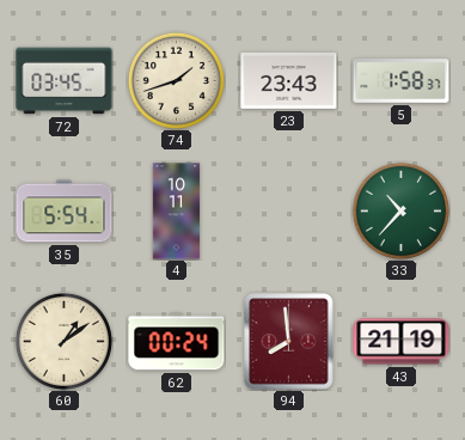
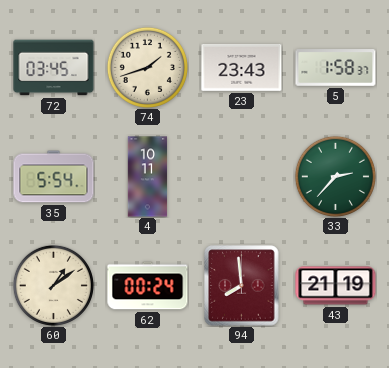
33: 10:37 -> 2:37 (335, 176)
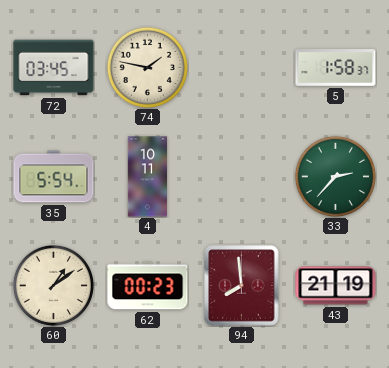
74: 1:42 -> 1:47 (147, 67)
23: 23:43 -> none (242, 68)
62: 00:24 -> 00:23 (148, 286)
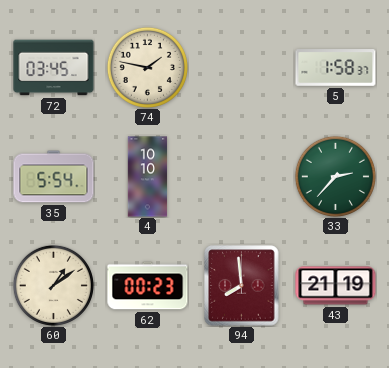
4: 10:11 -> 10:10 (148, 177)
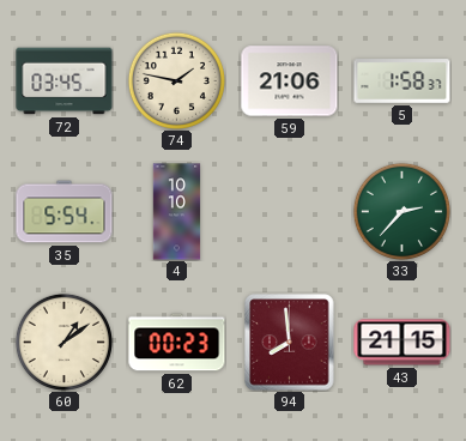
59: none -> 21:06 (290, 81)
43: 21:19 -> 21:15 (403, 343)
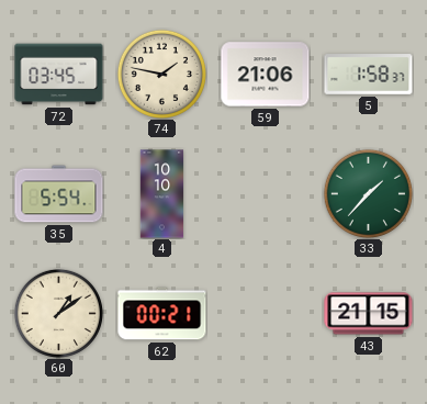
33: 2:37 -> 1:37 (368, 193)
62: 00:23 -> 00:21 (162, 314)
94: 7:59 -> none (290, 343)
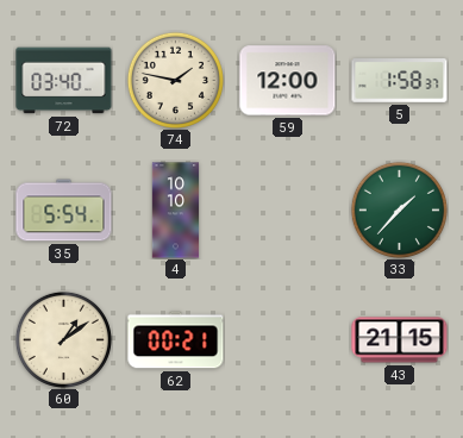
72: 03:45 -> 03:40 (64, 81)
59: 21:06 -> 12:00 (288, 81)
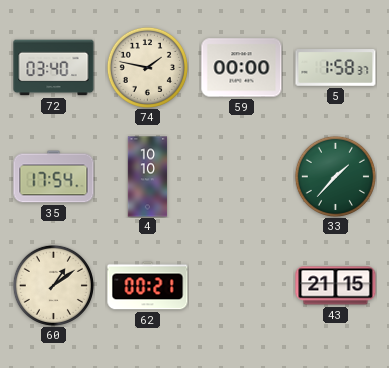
59: 12:00 -> 00:00 (242, 68)
35: 5:54 -> 17:54 (54, 177)
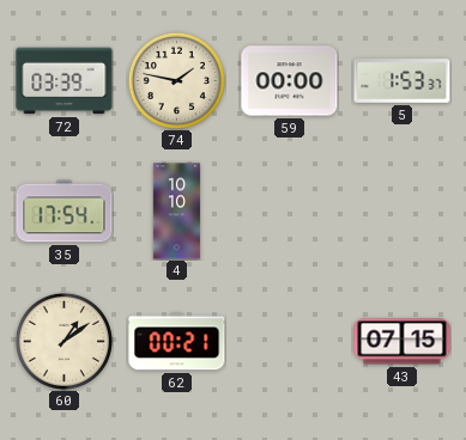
72: 03:40 -> 03:39 (65, 81)
5: 1:58 -> 1:53 (403, 81)
33: 1:37 -> none (335, 176)
43: 21:15 -> 07:15 (403, 342)
